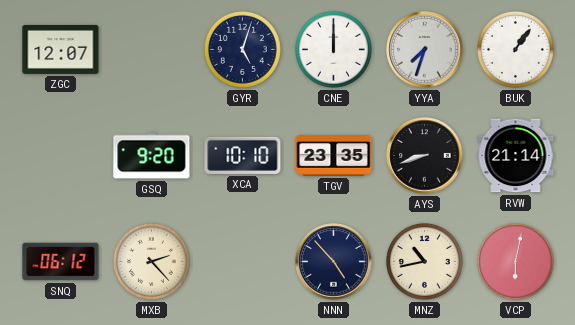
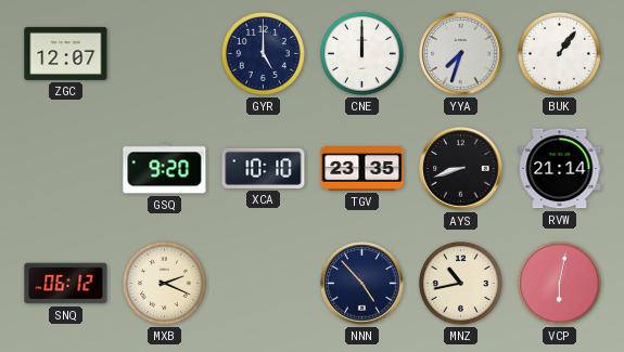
GYR: 5:03 -> 5:00 (263, 53)
MXB: 2:23 -> 2:19 (164, 283)
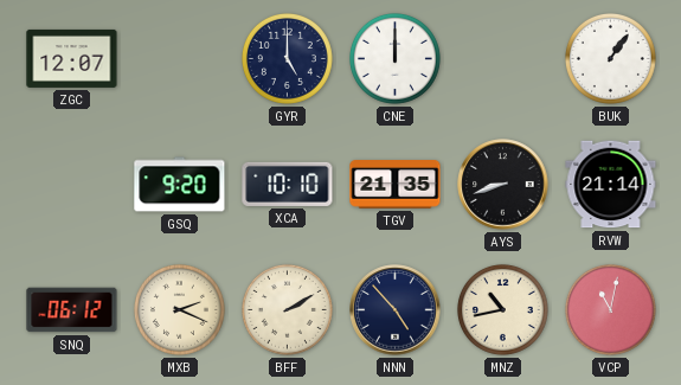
YYA: 7:33 -> none (461, 54)
TGV: 23:35 -> 21:35 (396, 185)
BFF: none -> 2:10 (287, 309)
VCP: 6:02 -> 11:02 (610, 309)
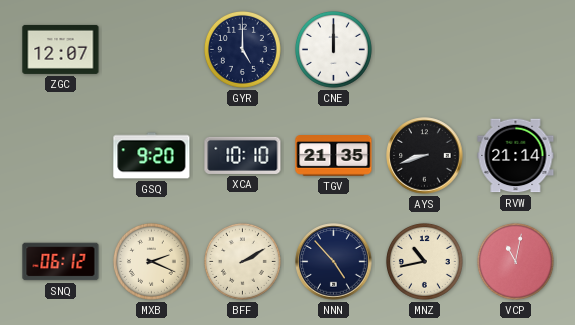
BUK: 1:06 -> none (610, 58)
